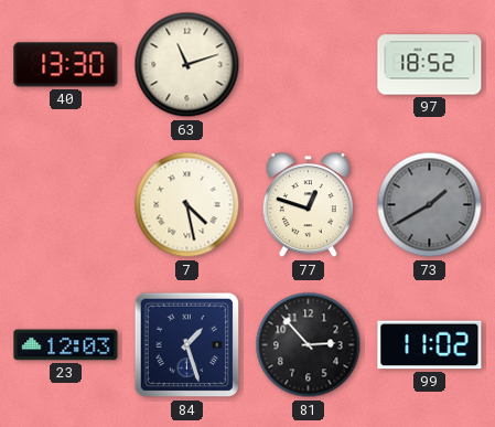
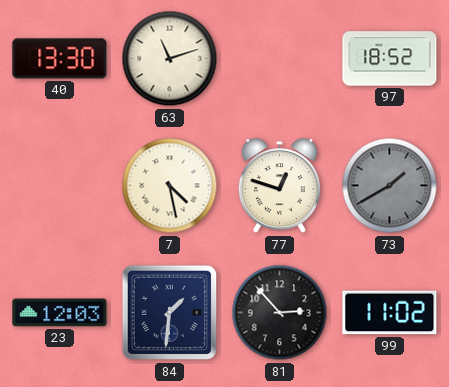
84: 1:27 -> 1:31 (170, 313)
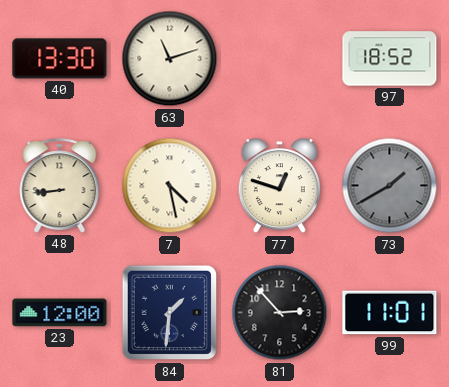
48: none -> 8:44 (60, 186)
23: 12:03 -> 12:00 (60, 313)
99: 11:02 -> 11:01 (390, 313)
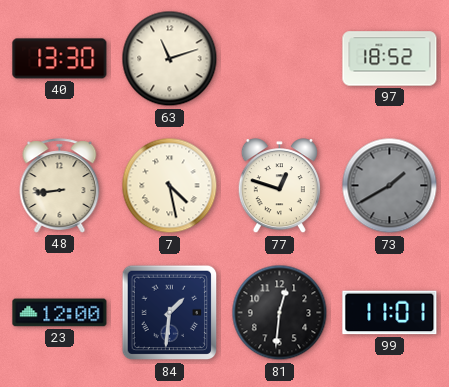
81: 2:53 -> 12:31 (280, 313)
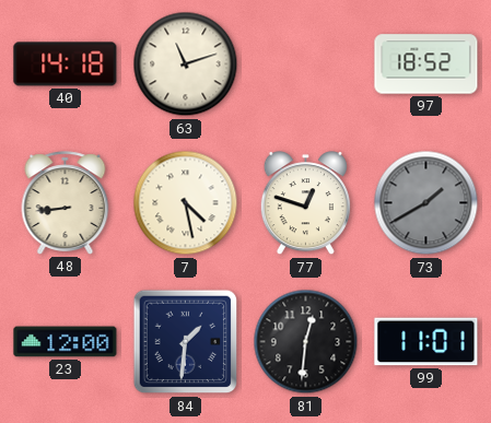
40: 13:30 -> 14:18 (66, 64)
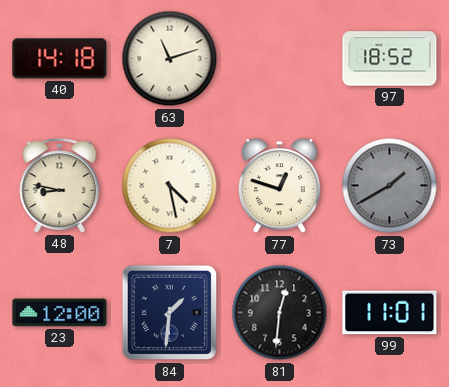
48: 8:44 -> 8:47 (60, 186)
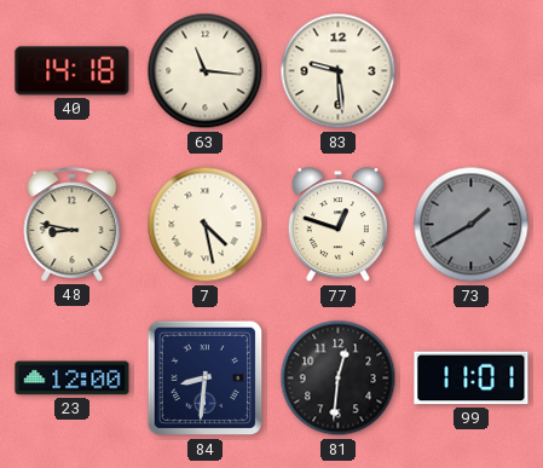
63: 11:12 -> 11:16 (206, 71)
83: none -> 9:29 (339, 71)
97: 18:52 -> none (390, 59)
84: 1:31 -> 8:31 (206, 379)
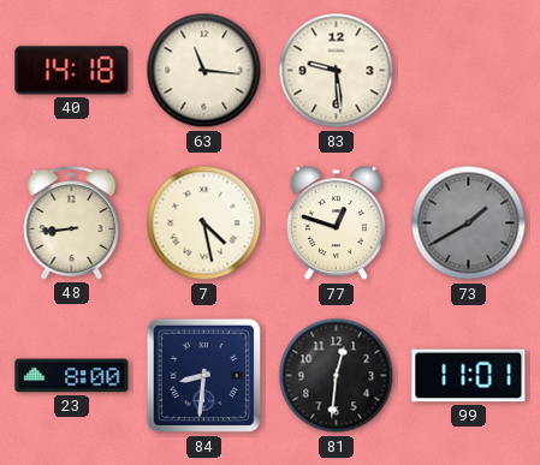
48: 8:47 -> 8:44 (72, 223)
23: 12:00 -> 8:00 (72, 376)
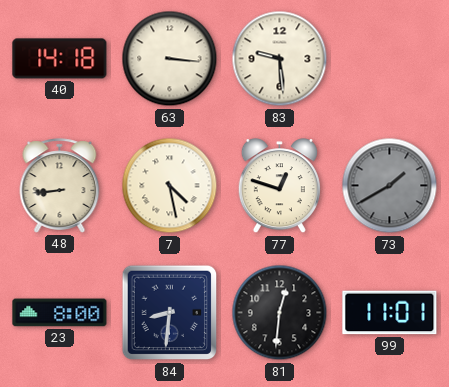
63: 11:16 -> 3:16 (170, 59)
